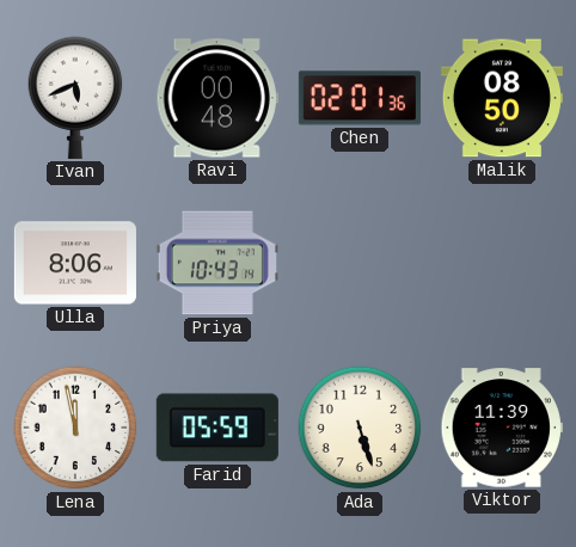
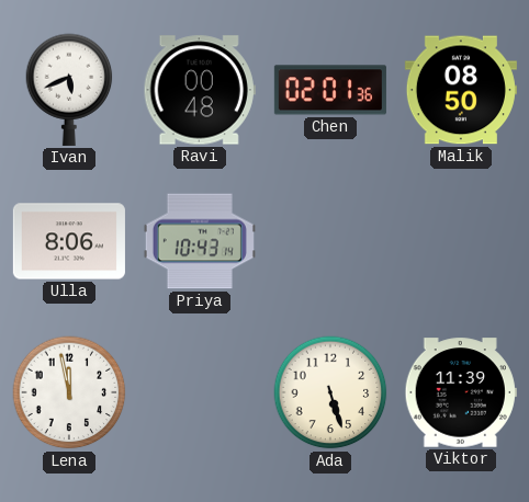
Farid: 05:59 -> none (217, 428)
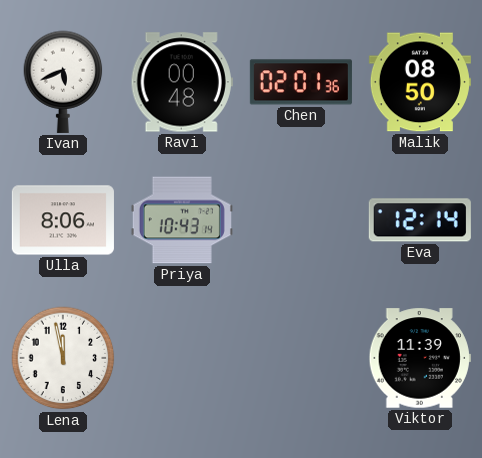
Eva: none -> 12:14 (420, 220)
Ada: 5:27 -> none (330, 392)
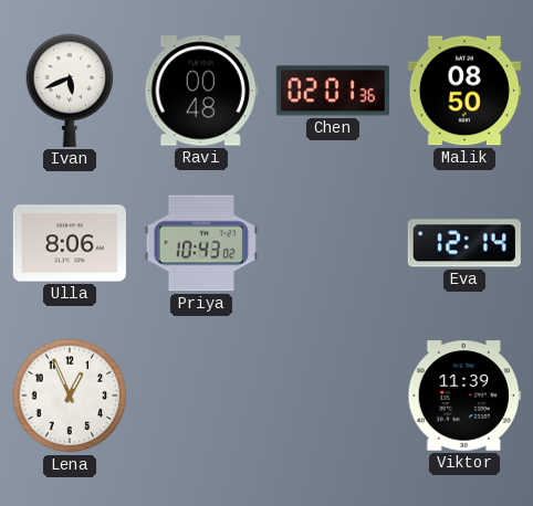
Priya: 10:43:14 -> 10:43:02 (201, 243)
Lena: 11:58 -> 12:56 (70, 396)
